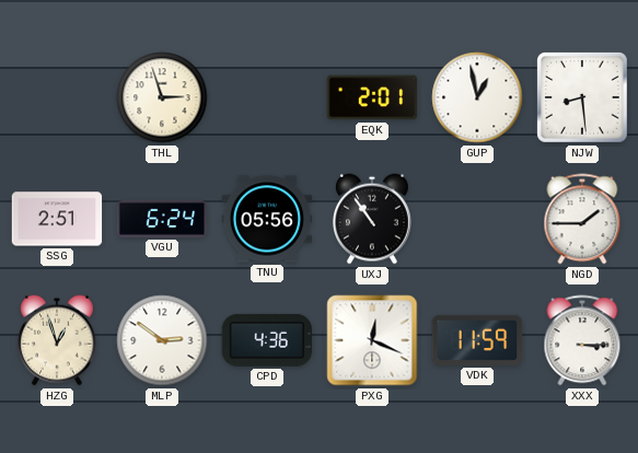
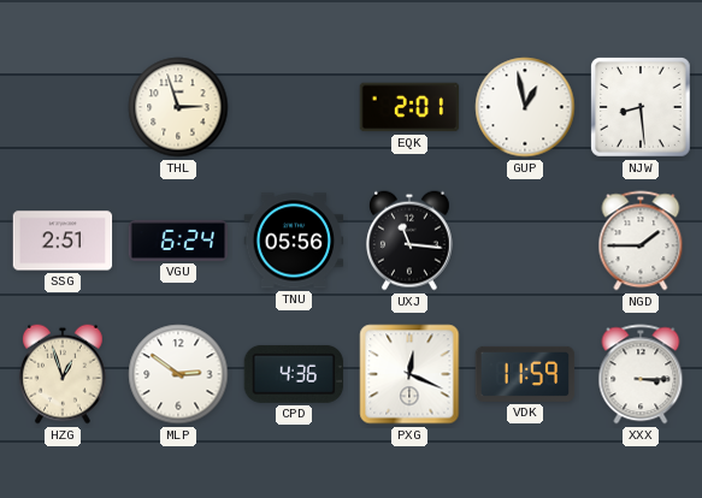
UXJ: 10:54 -> 11:16 (409, 241)
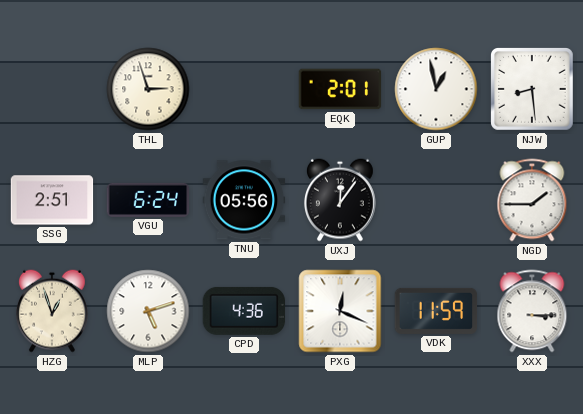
UXJ: 11:16 -> 12:06 (340, 200)
MLP: 2:51 -> 5:12 (148, 311)
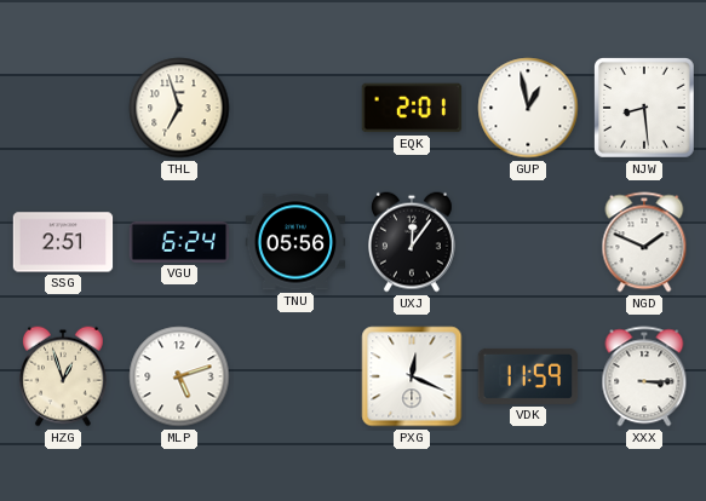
THL: 2:57 -> 6:57 (179, 108)
NGD: 1:45 -> 1:49 (644, 242)
CPD: 4:36 -> none (244, 311)
